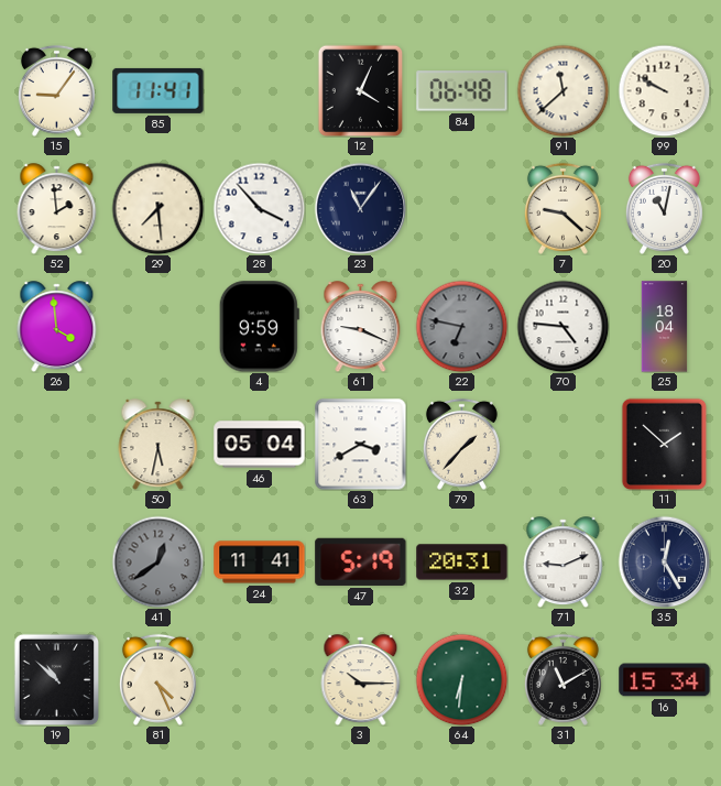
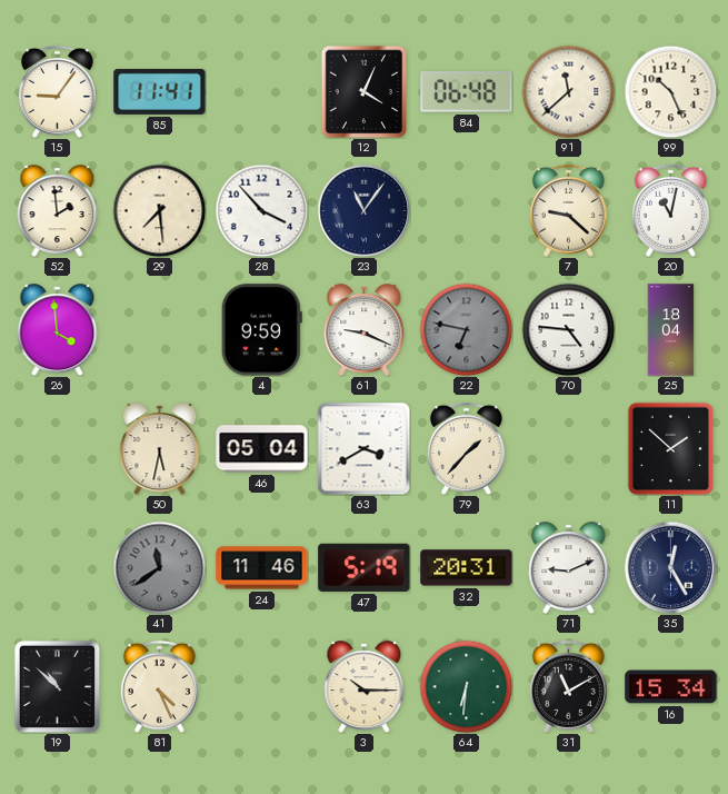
99: 9:50 -> 10:26 (670, 91)
41: 12:39 -> 11:39 (159, 567)
24: 11:41 -> 11:46 (262, 568)
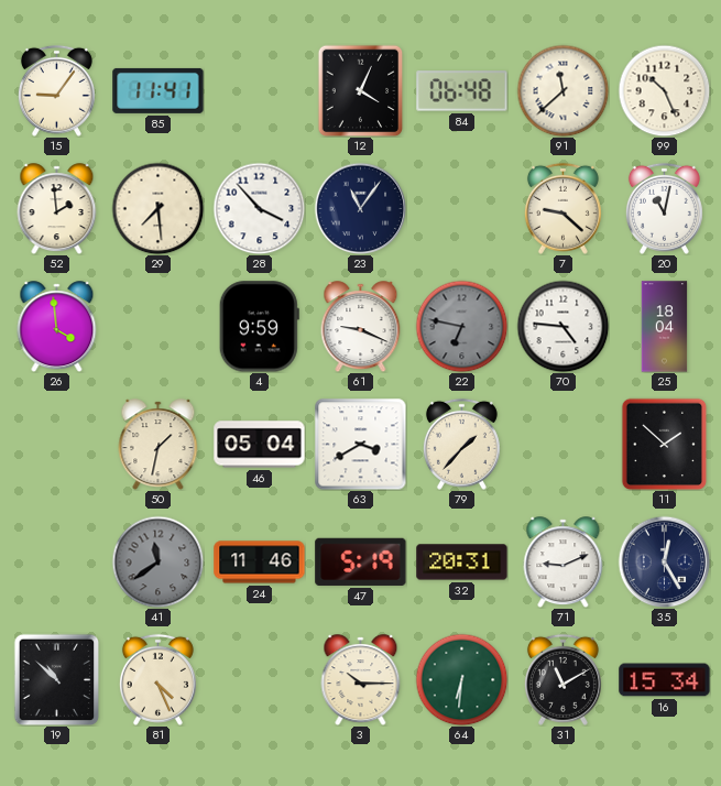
50: 5:32 -> 1:32 (159, 445)
